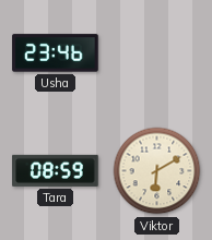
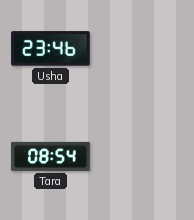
Tara: 08:59 -> 08:54 (51, 156)
Viktor: 6:10 -> none (157, 171)
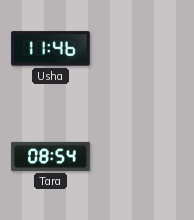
Usha: 23:46 -> 11:46 (51, 49)
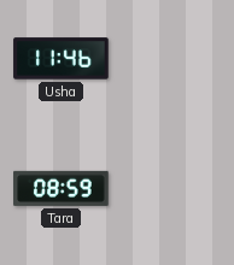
Tara: 08:54 -> 08:59 (62, 188)
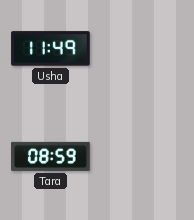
Usha: 11:46 -> 11:49 (51, 49)
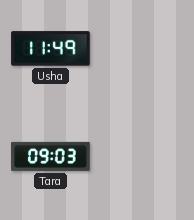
Tara: 08:59 -> 09:03 (51, 156)
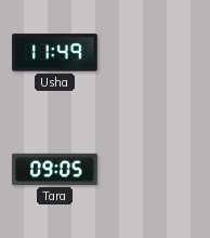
Tara: 09:03 -> 09:05 (55, 169)
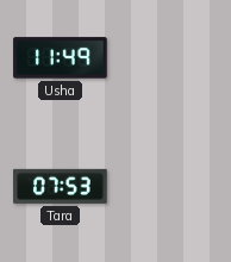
Tara: 09:05 -> 07:53 (61, 186)
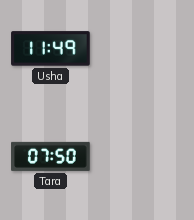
Tara: 07:53 -> 07:50 (51, 156)
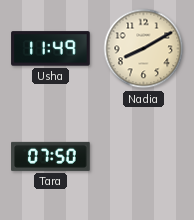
Nadia: none -> 8:10 (144, 49)
